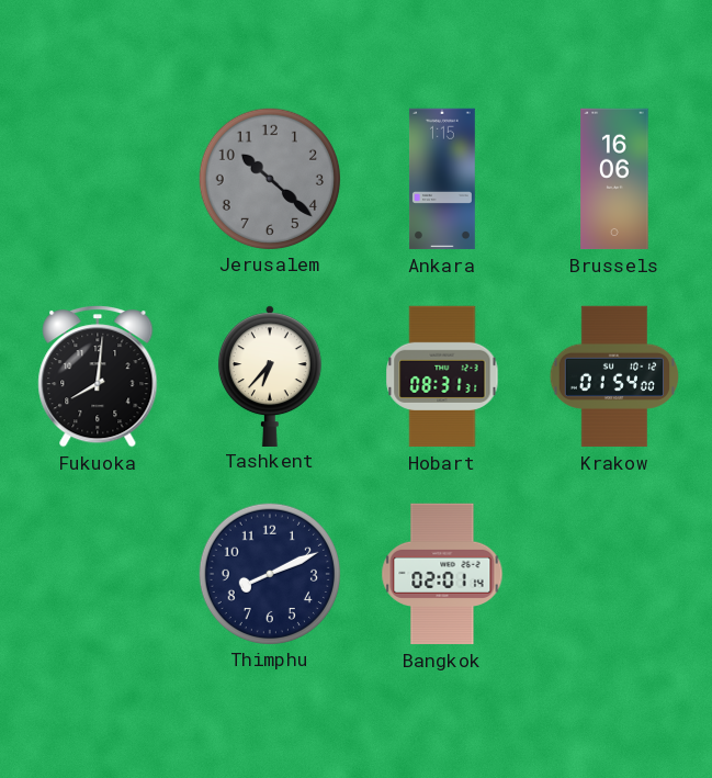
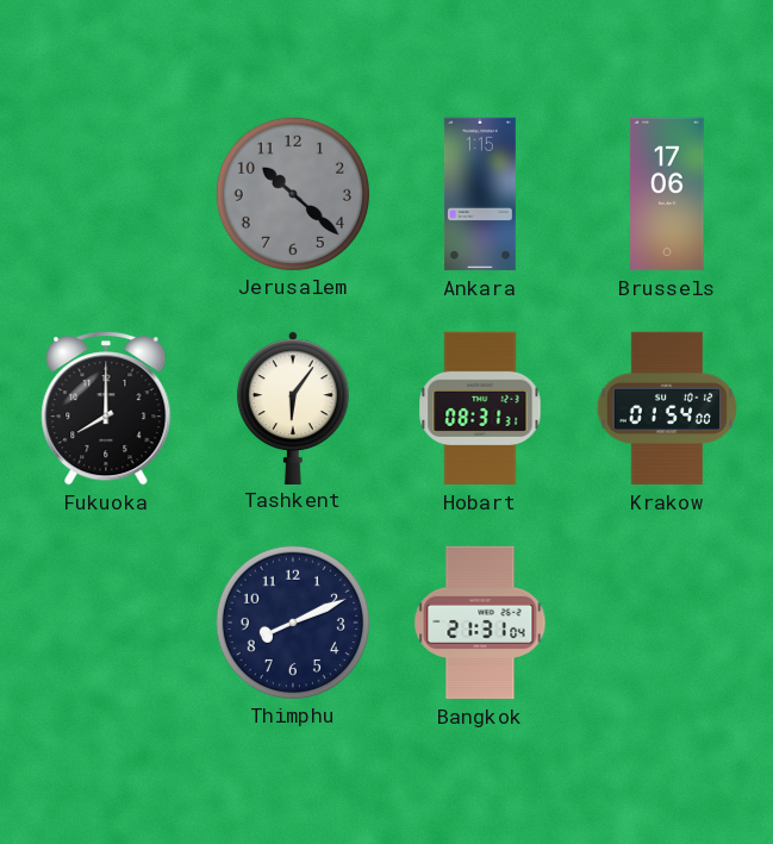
Brussels: 16:06 -> 17:06 (667, 194)
Fukuoka: 8:01 -> 8:00 (106, 410)
Tashkent: 6:37 -> 6:06 (293, 407)
Bangkok: 02:01 -> 21:31 (480, 623)
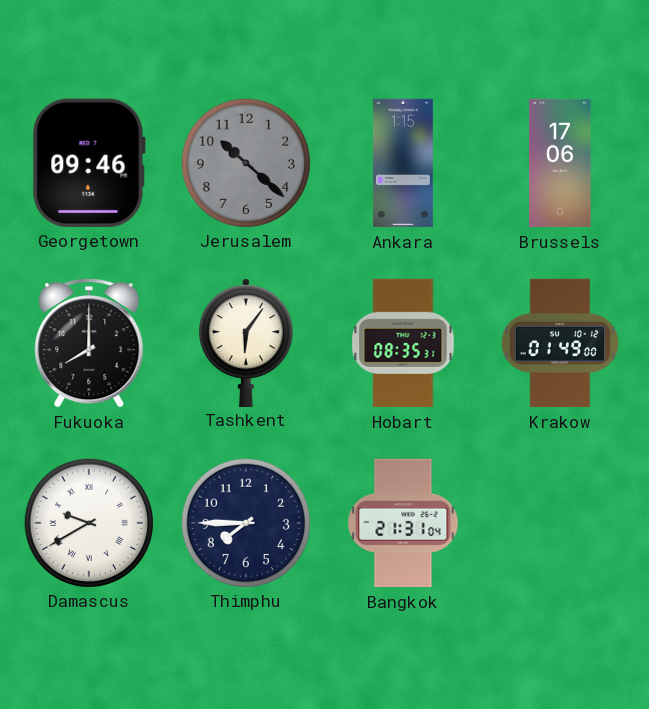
Georgetown: none -> 09:46 (89, 163)
Hobart: 08:31 -> 08:35 (403, 343)
Krakow: 01:54 -> 01:49 (559, 343)
Damascus: none -> 9:40 (88, 522)
Thimphu: 8:11 -> 7:45 (245, 522)
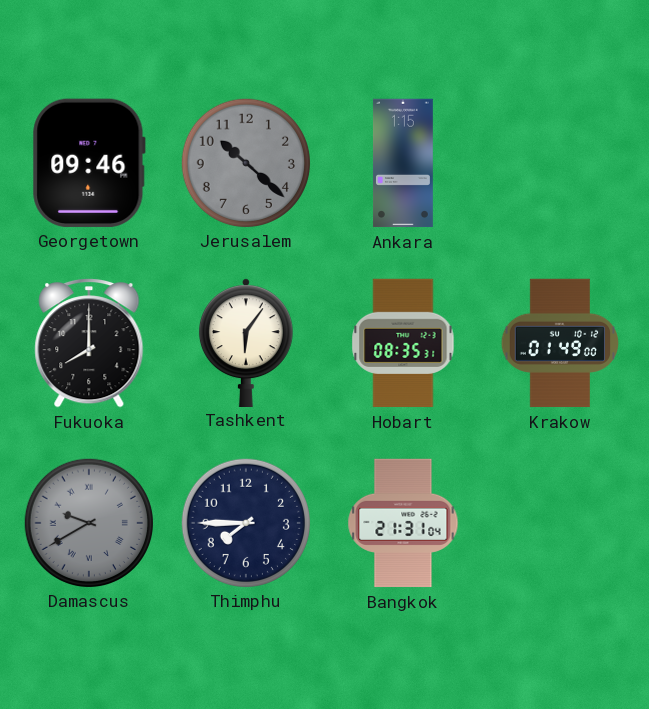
Brussels: 17:06 -> none (560, 163)
Damascus dial: white -> grey (88, 522)
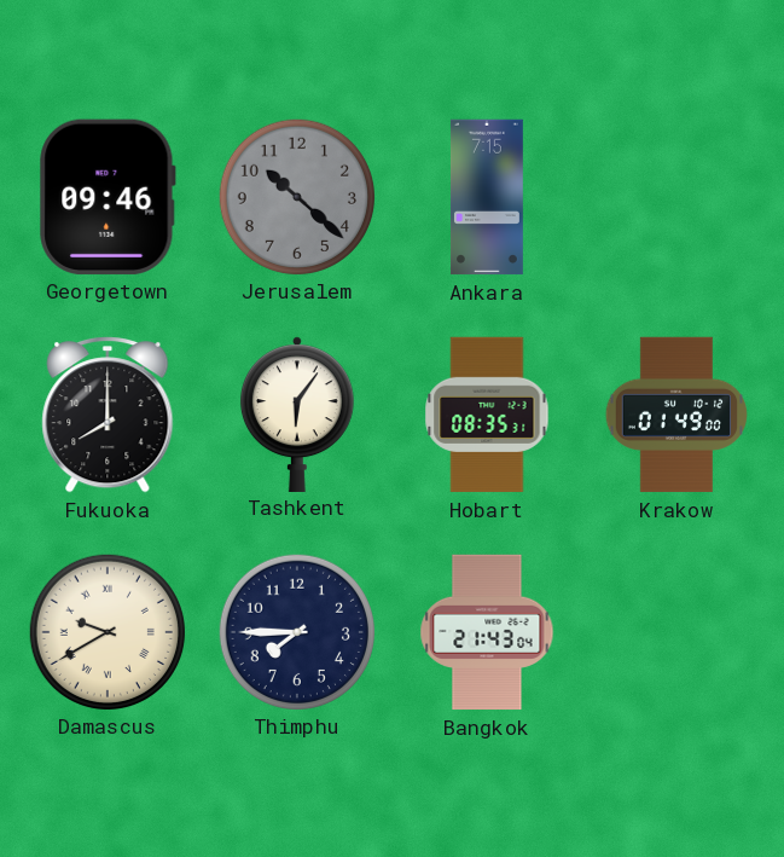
Ankara: 1:15 -> 7:15 (487, 197)
Damascus dial: grey -> cream (106, 631)
Bangkok: 21:31 -> 21:43 (487, 632)
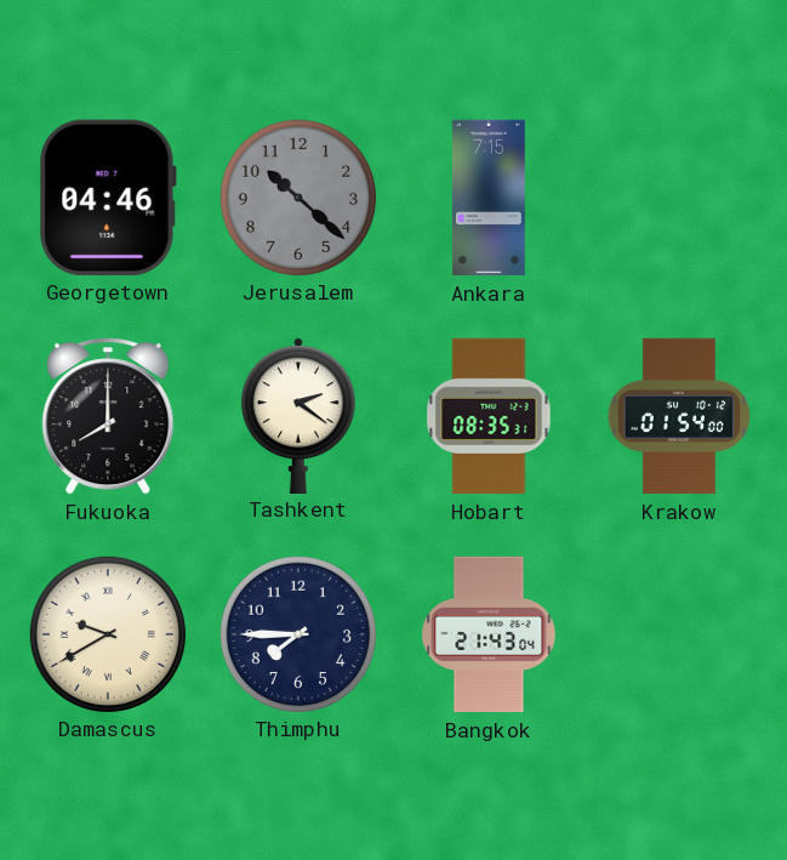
Georgetown: 09:46 -> 04:46 (108, 198)
Tashkent: 6:06 -> 2:21 (298, 415)
Krakow: 01:49 -> 01:54 (678, 416)
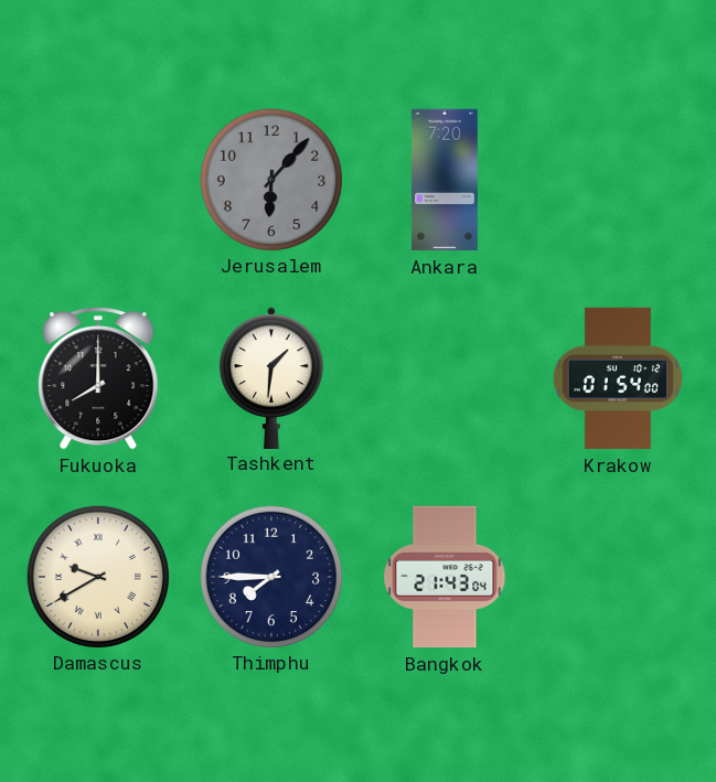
Georgetown: 04:46 -> none (108, 198)
Jerusalem: 10:22 -> 6:07 (270, 179)
Ankara: 7:15 -> 7:20 (445, 180)
Tashkent: 2:21 -> 1:31 (271, 377)
Hobart: 08:35 -> none (489, 416)
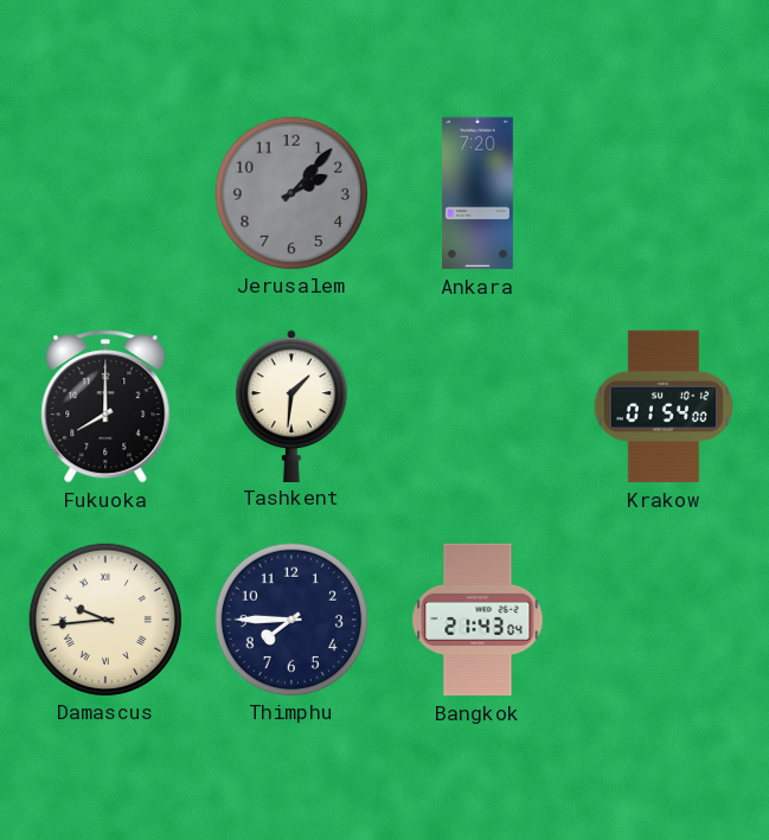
Jerusalem: 6:07 -> 2:07 (290, 192)
Damascus: 9:40 -> 9:44 (104, 618)
